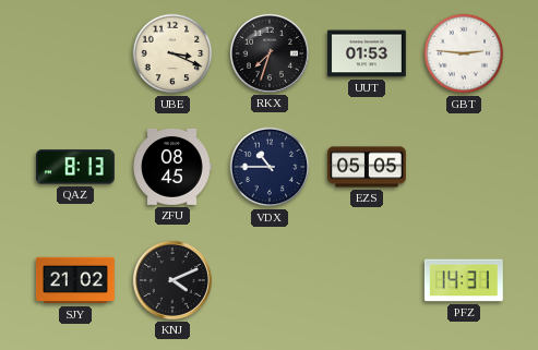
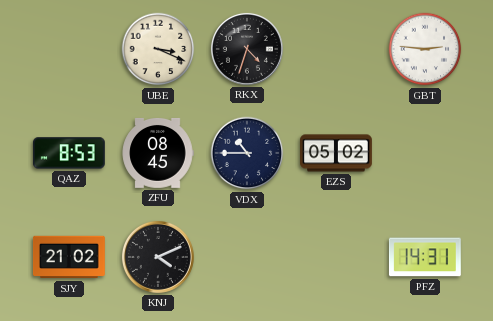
RKX: 7:33 -> 4:33 (247, 49)
UUT: 01:53 -> none (368, 53)
QAZ: 8:13 -> 8:53 (69, 153)
EZS: 05:05 -> 05:02 (337, 153)
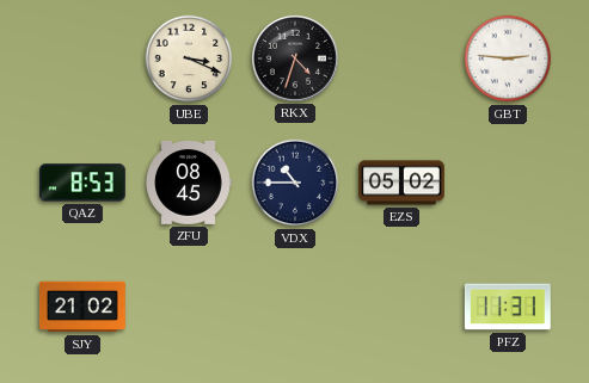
KNJ: 4:11 -> none (158, 257)
PFZ: 14:31 -> 11:31 (508, 307)
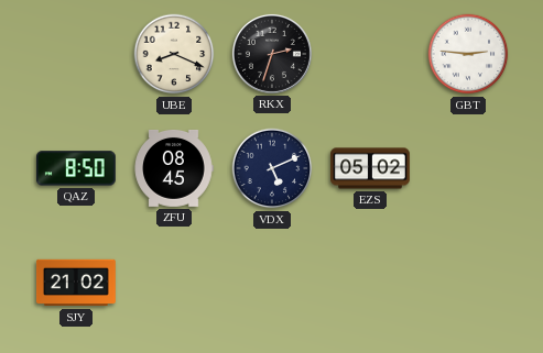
UBE: 3:19 -> 8:19 (174, 54)
RKX: 4:33 -> 2:33 (272, 54)
QAZ: 8:53 -> 8:50 (76, 168)
VDX: 10:45 -> 5:11 (272, 168)
PFZ: 11:31 -> none (508, 307)
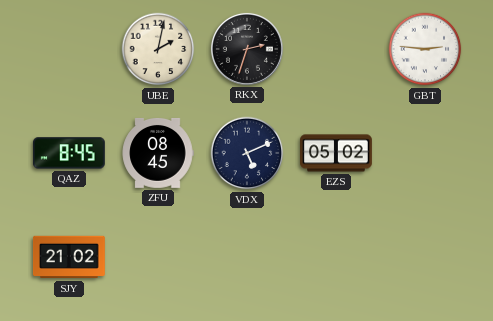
UBE: 8:19 -> 2:02 (158, 49)
QAZ: 8:50 -> 8:45 (69, 153)
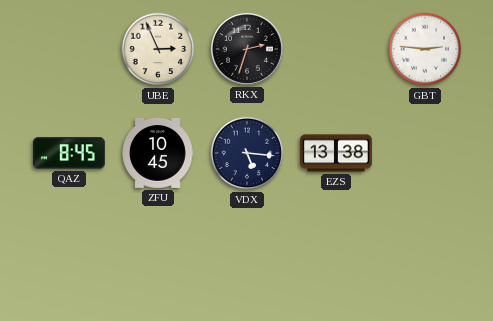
UBE: 2:02 -> 2:56 (158, 49)
ZFU: 08:45 -> 10:45 (158, 153)
VDX: 5:11 -> 5:16 (247, 153)
EZS: 05:02 -> 13:38 (337, 153)
SJY: 21:02 -> none (69, 257)
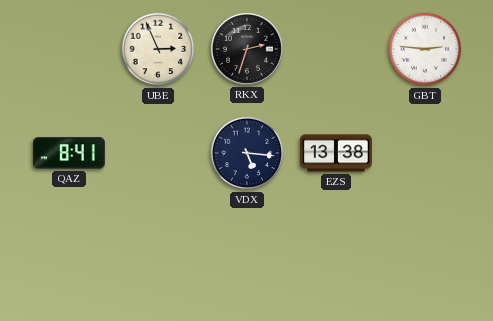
QAZ: 8:45 -> 8:41 (69, 153)
ZFU: 10:45 -> none (158, 153)
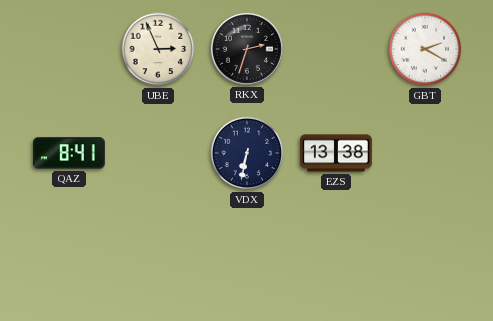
GBT: 2:46 -> 2:20 (425, 49)
VDX: 5:16 -> 6:32 (247, 153)
